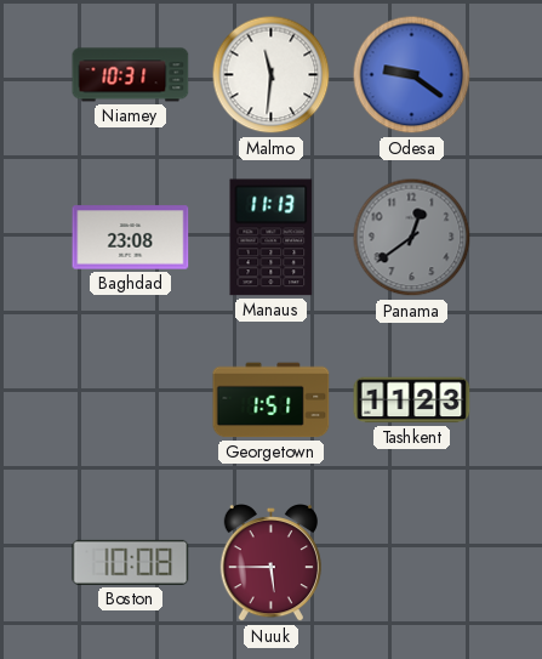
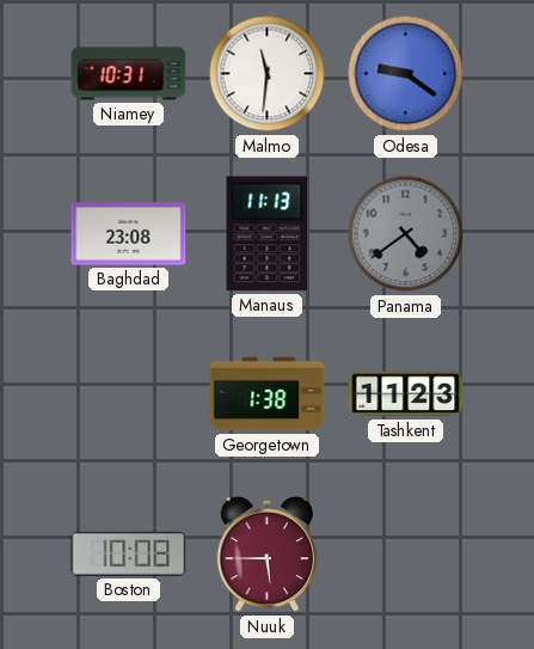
Panama: 12:39 -> 4:39 (406, 234)
Georgetown: 1:51 -> 1:38 (268, 394)
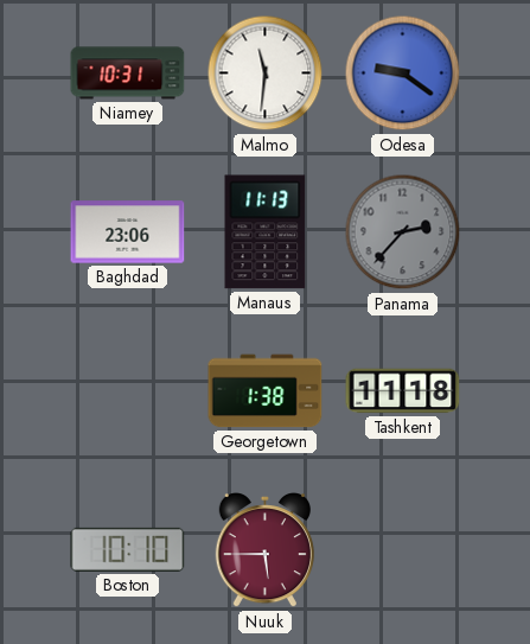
Baghdad: 23:08 -> 23:06 (128, 232)
Panama: 4:39 -> 2:37 (403, 232)
Tashkent: 11:23 -> 11:18 (403, 391)
Boston: 10:08 -> 10:10 (128, 549)
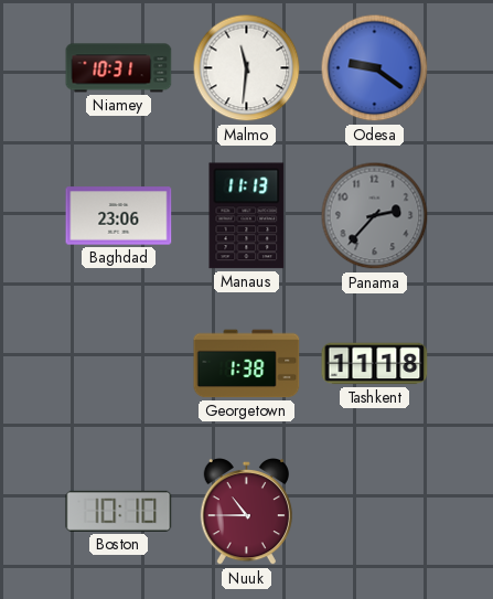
Nuuk: 5:45 -> 10:45 (246, 513)
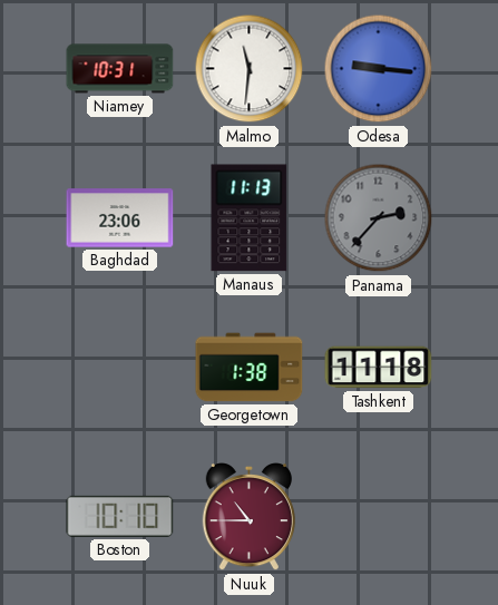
Odesa: 9:21 -> 9:16 (379, 69)
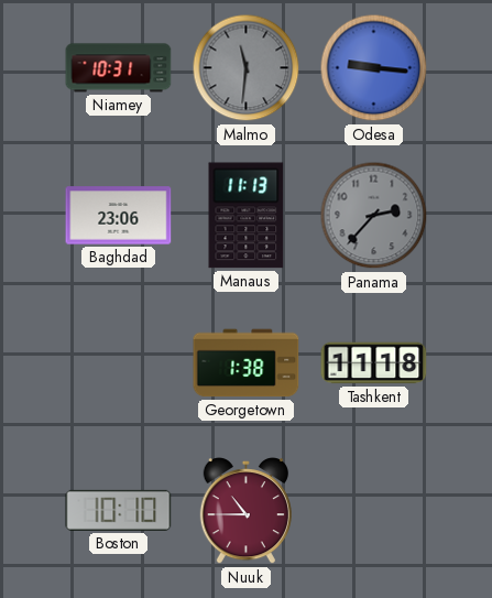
Malmo dial: white -> grey (247, 68)
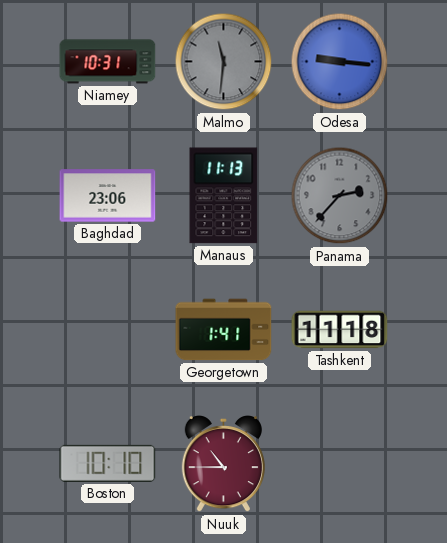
Georgetown: 1:38 -> 1:41 (224, 330)
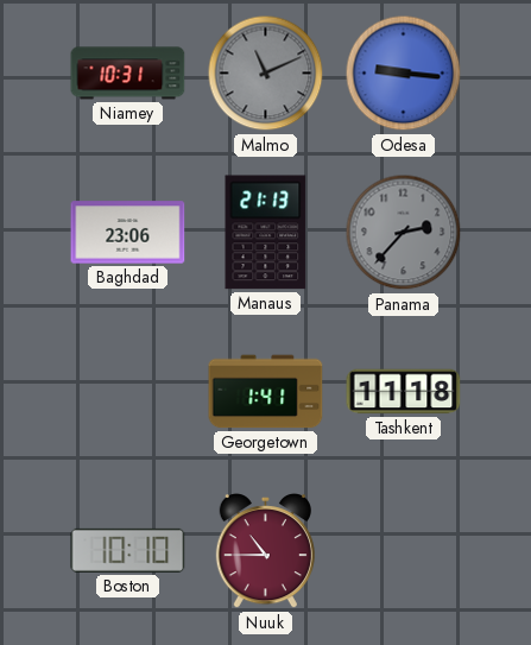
Malmo: 11:31 -> 11:11 (266, 74)
Manaus: 11:13 -> 21:13 (266, 233)
